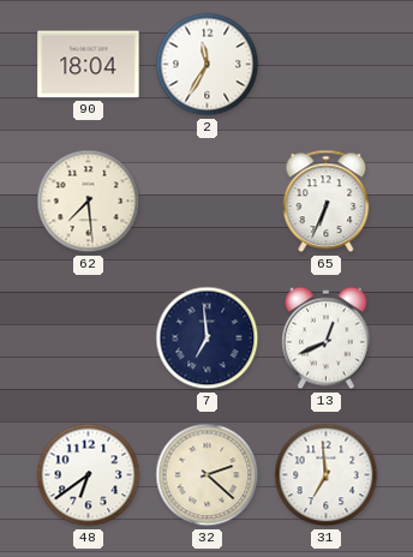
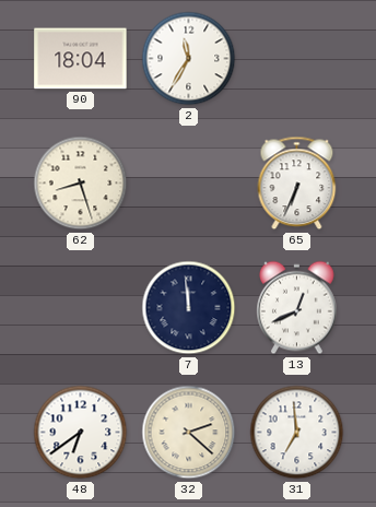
62: 7:29 -> 8:27 (81, 184)
7: 6:59 -> 11:59 (189, 308)
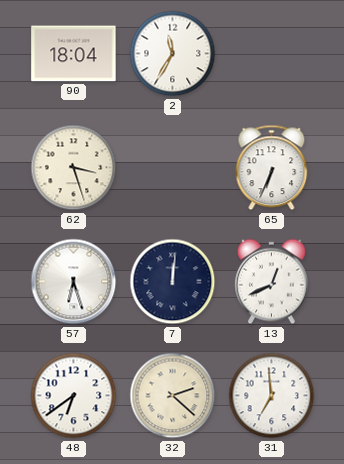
62: 8:27 -> 3:27 (74, 168)
57: none -> 6:27 (74, 282)
7: 11:59 -> 12:01 (173, 282)
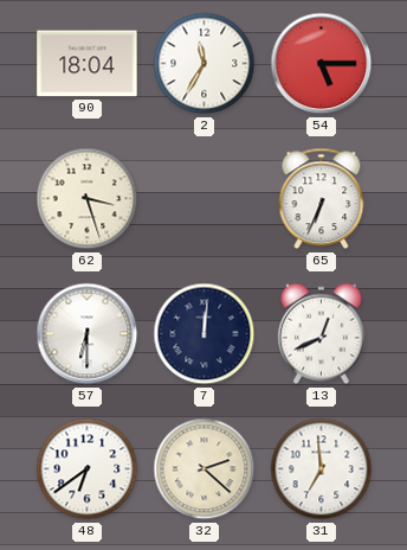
54: none -> 5:15 (322, 64)
57: 6:27 -> 6:30 (88, 334)
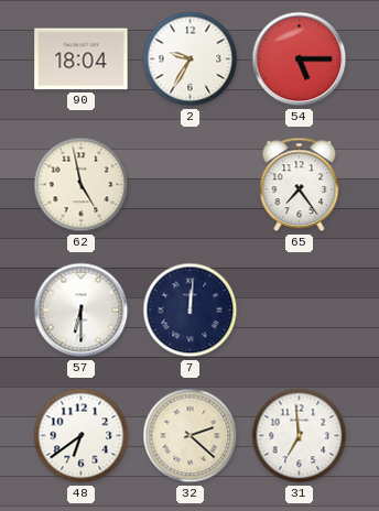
2: 11:35 -> 9:35 (191, 59)
62: 3:27 -> 4:58 (82, 185)
65: 6:34 -> 7:24 (300, 185)
13: 12:41 -> none (322, 334)
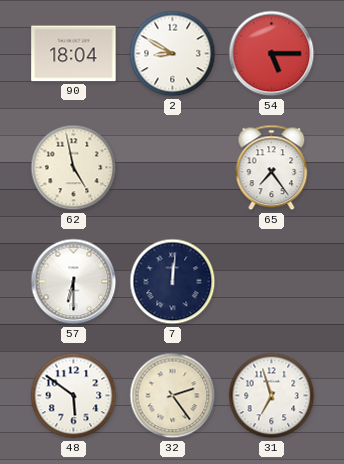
2: 9:35 -> 8:50 (173, 54)
48: 6:39 -> 5:51 (74, 396)
32: 2:22 -> 2:24 (173, 396)
31: 6:59 -> 6:57 (272, 396)
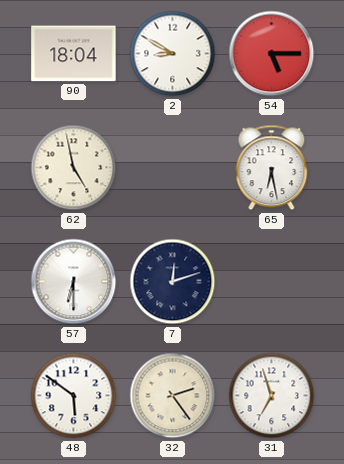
65: 7:24 -> 6:28 (272, 168)
7: 12:01 -> 12:12 (173, 282)
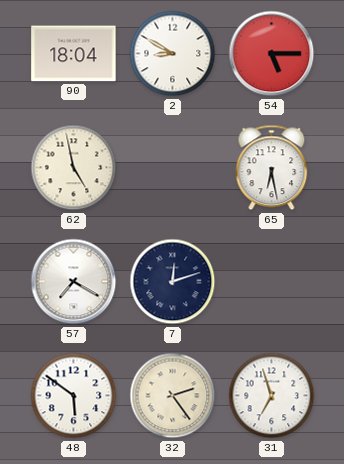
57: 6:30 -> 7:20 (74, 282)
